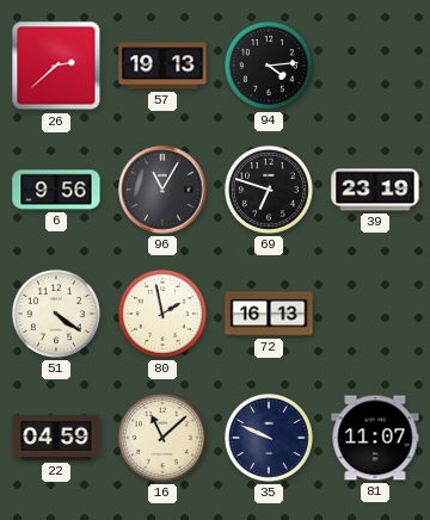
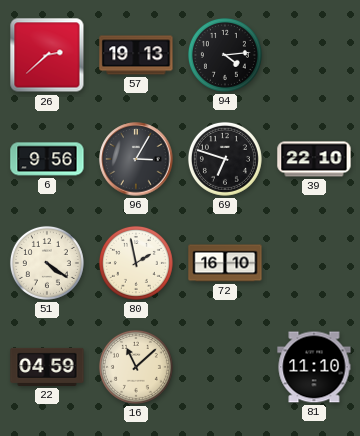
96: 11:05 -> 3:05 (136, 159)
39: 23:19 -> 22:10 (314, 159)
72: 16:13 -> 16:10 (225, 263)
35: 9:49 -> none (269, 438)
81: 11:07 -> 11:10 (314, 367)
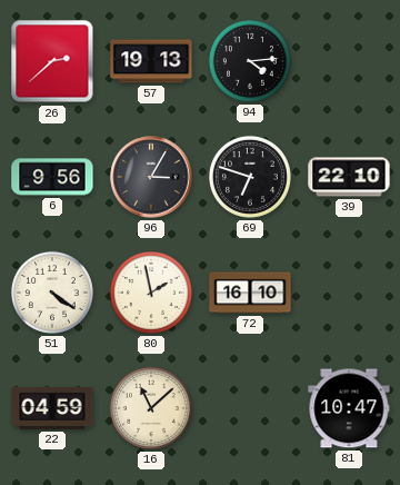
81: 11:10 -> 10:47 (349, 408)
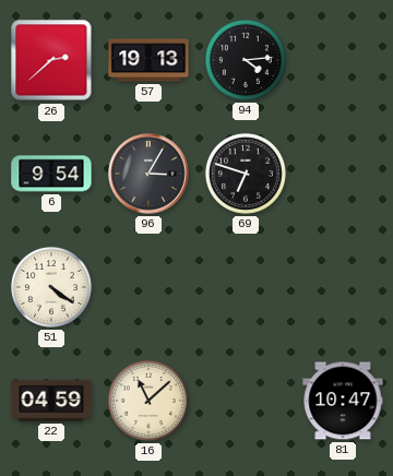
6: 9:56 -> 9:54 (51, 174)
39: 22:10 -> none (349, 177)
80: 1:58 -> none (151, 293)
72: 16:10 -> none (250, 293)
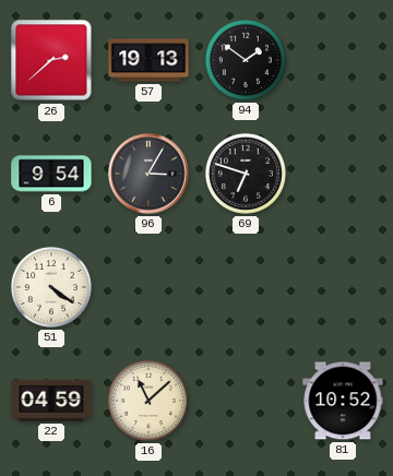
94: 4:14 -> 1:51 (246, 60)
81: 10:47 -> 10:52 (343, 401)
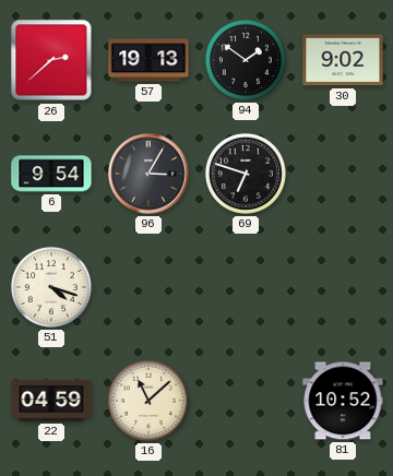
30: none -> 9:02 (343, 60)
51: 4:21 -> 4:18 (51, 287)
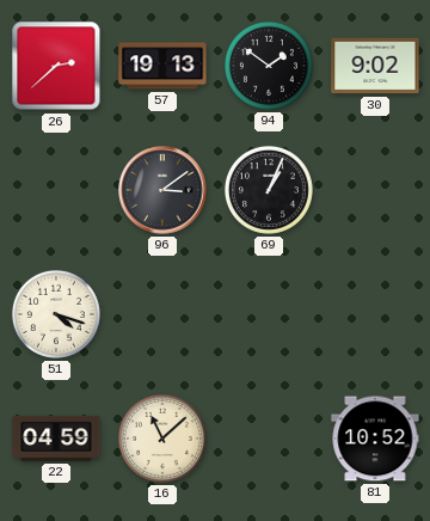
6: 9:54 -> none (51, 174)
96: 3:05 -> 3:09 (162, 190)
69: 6:48 -> 1:04 (269, 190)
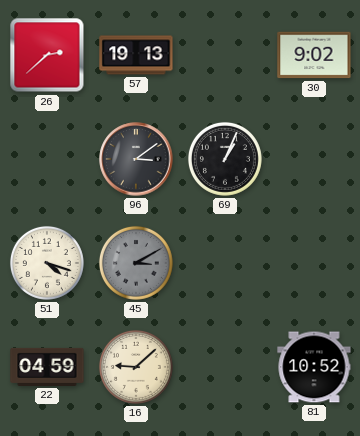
94: 1:51 -> none (269, 66)
45: none -> 3:10 (136, 263)
16: 11:08 -> 9:08 (136, 367)
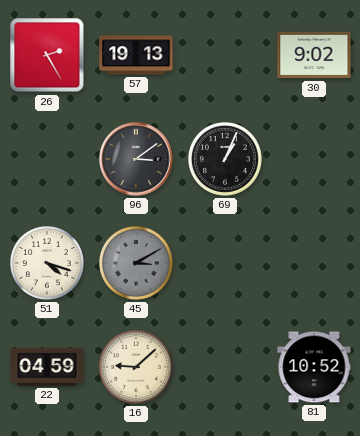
26: 2:38 -> 2:25 (47, 55)
